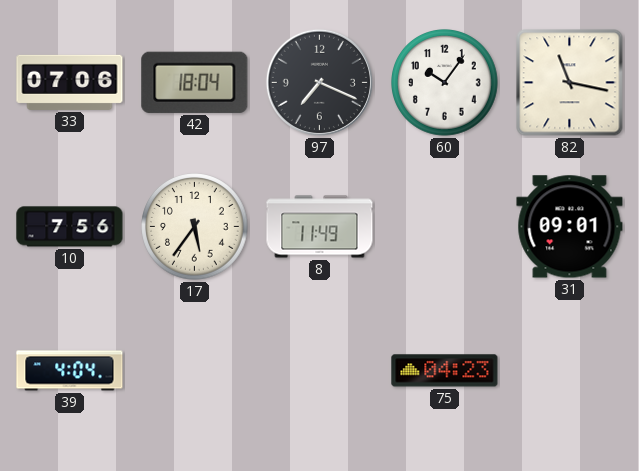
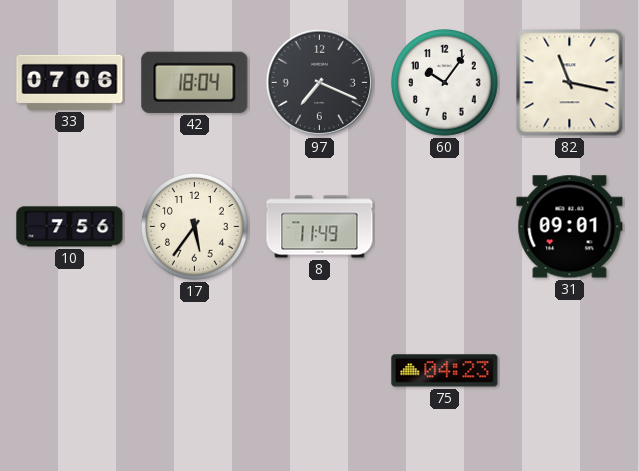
39: 4:04 -> none (70, 371)
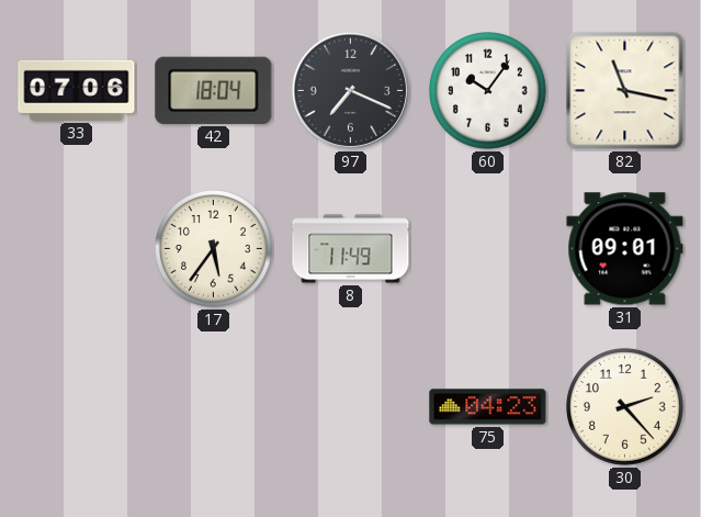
10: 7:56 -> none (70, 227)
30: none -> 2:23 (625, 407)
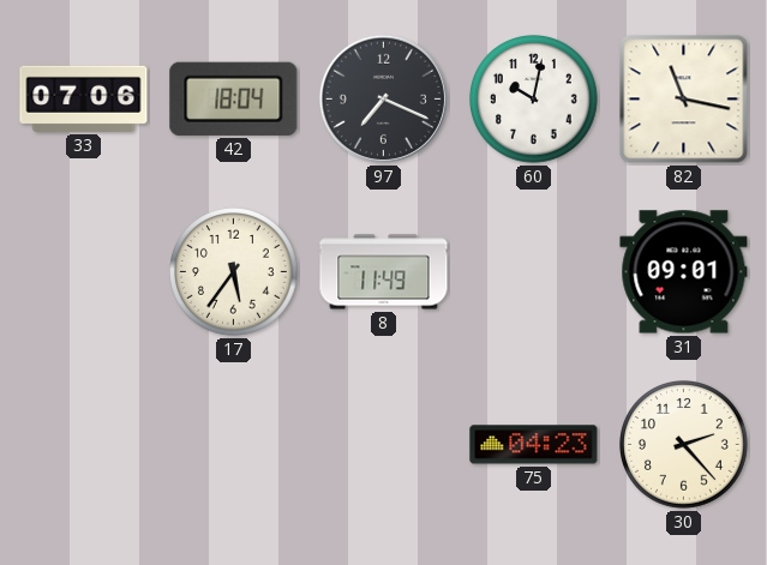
60: 10:06 -> 10:02 (534, 100)
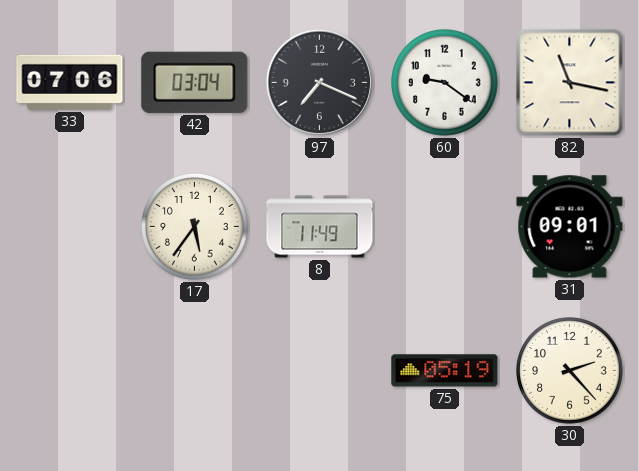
42: 18:04 -> 03:04 (195, 82)
60: 10:02 -> 9:21 (445, 83)
75: 04:23 -> 05:19 (445, 371)
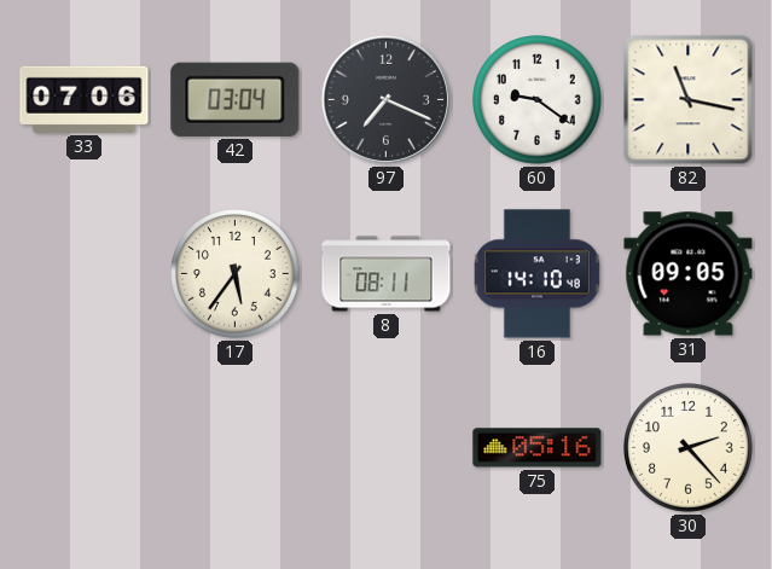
8: 11:49 -> 08:11 (387, 274)
16: none -> 14:10 (536, 274)
31: 09:01 -> 09:05 (689, 274)
75: 05:19 -> 05:16 (538, 448)
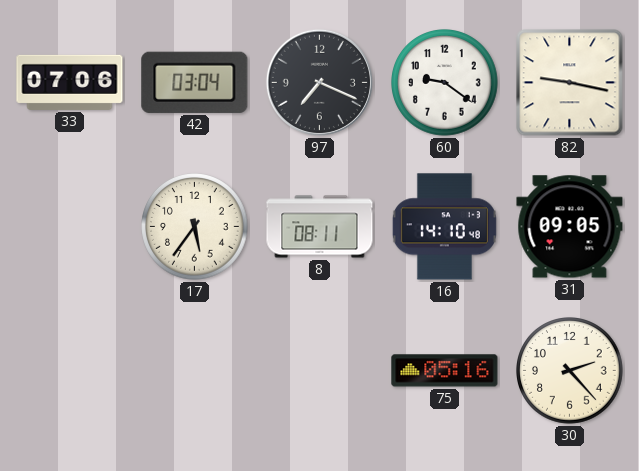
82: 11:17 -> 9:17 (570, 83)
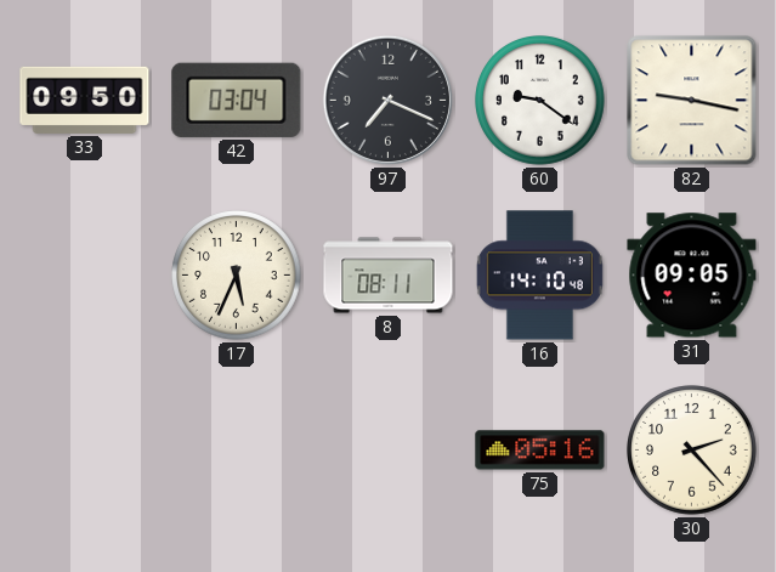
33: 07:06 -> 09:50 (85, 100)
17: 5:36 -> 5:34 (237, 276)
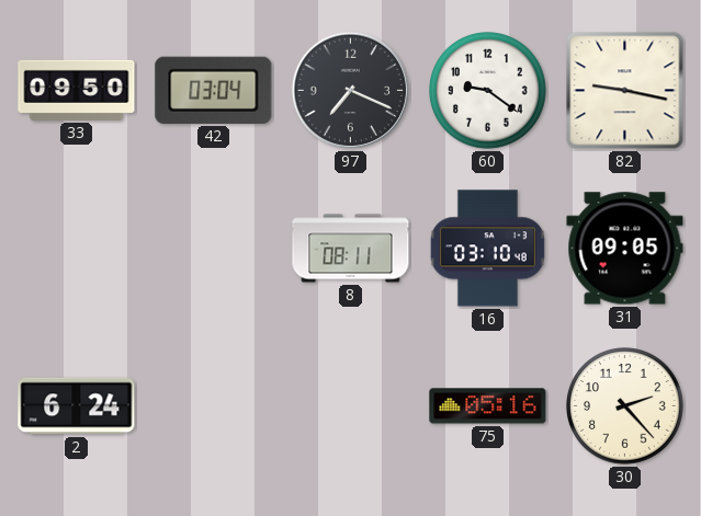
17: 5:34 -> none (237, 276)
16: 14:10 -> 03:10 (487, 249)
2: none -> 6:24 (77, 406)
